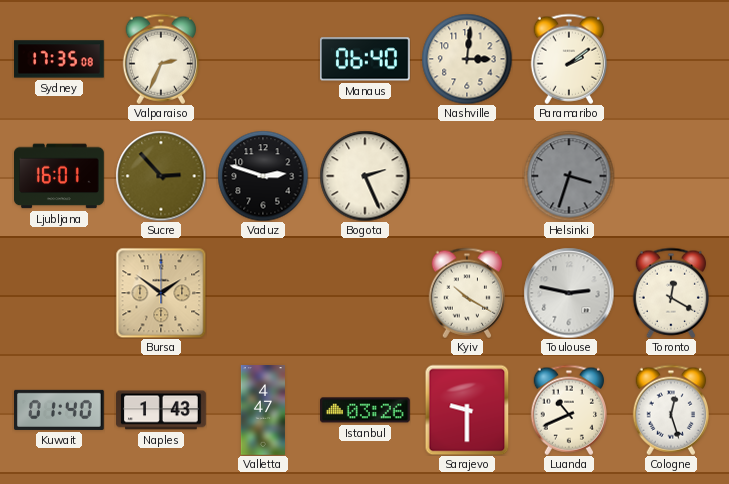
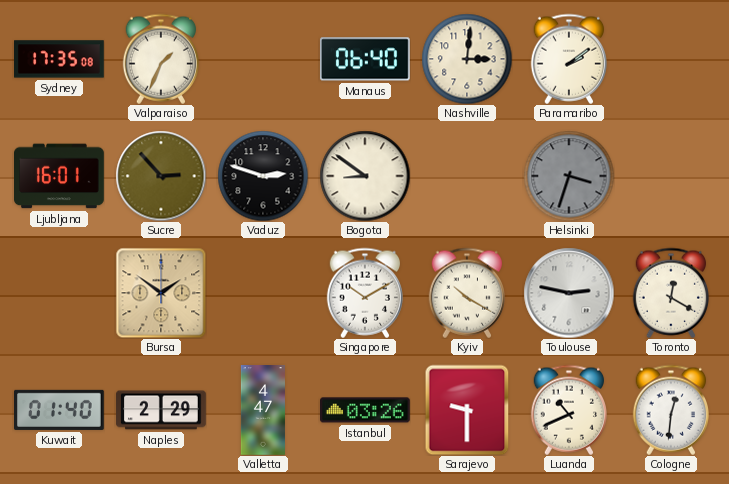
Valparaiso: 2:34 -> 1:34 (160, 59)
Bogota: 2:26 -> 8:51 (365, 176)
Singapore: none -> 10:10 (364, 293)
Naples: 1:43 -> 2:29 (161, 410)
Cologne: 12:27 -> 12:31 (670, 410)
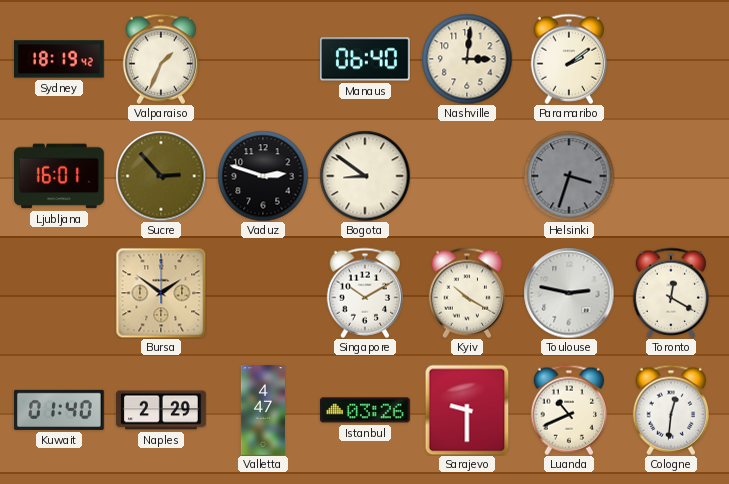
Sydney: 17:35 -> 18:19 (60, 59)
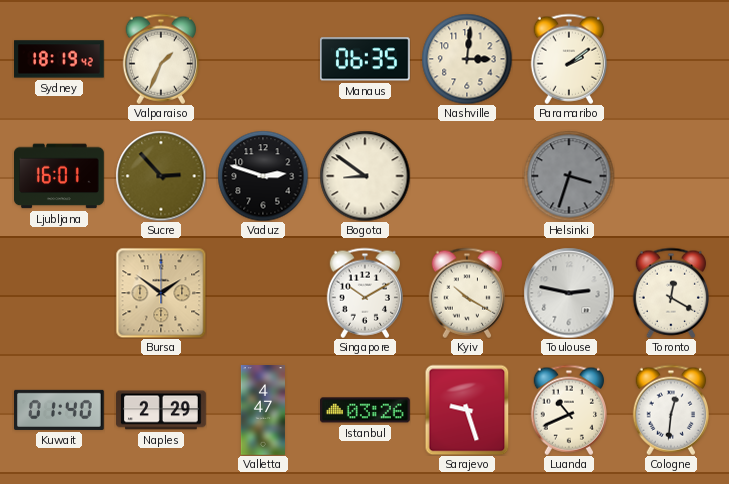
Manaus: 06:40 -> 06:35 (365, 59)
Sarajevo: 9:30 -> 9:27 (467, 410)
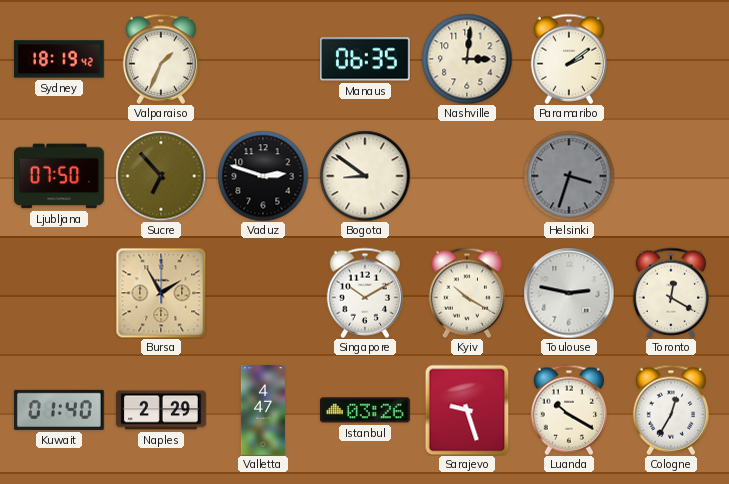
Ljubljana: 16:01 -> 07:50 (60, 176)
Sucre: 2:53 -> 6:53 (161, 176)
Bursa: 1:51 -> 1:55 (161, 293)
Luanda: 10:41 -> 10:20 (568, 410)
Cologne: 12:31 -> 12:35 (670, 410)
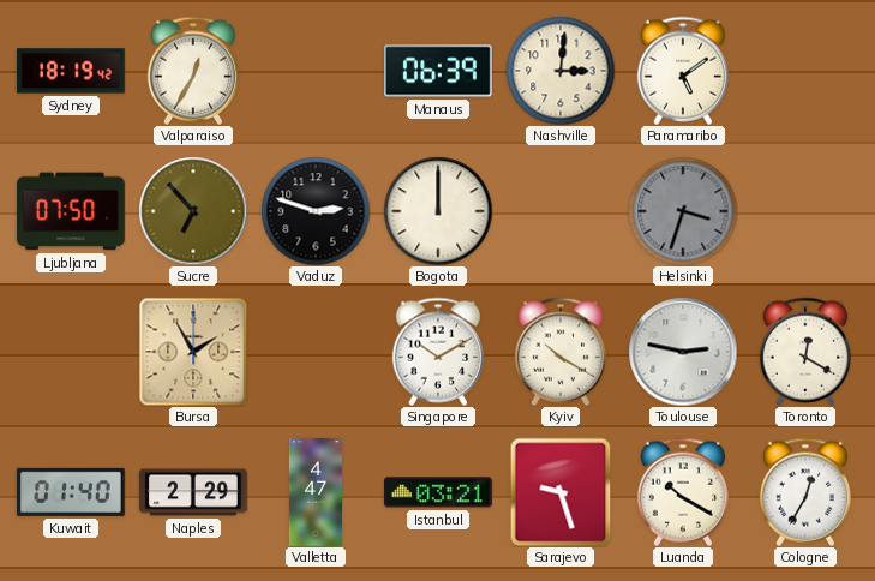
Valparaiso: 1:34 -> 12:35 (192, 71)
Manaus: 06:35 -> 06:39 (438, 71)
Paramaribo: 2:09 -> 5:09 (682, 71)
Bogota: 8:51 -> 12:00 (438, 211)
Istanbul: 03:26 -> 03:21 (439, 492)
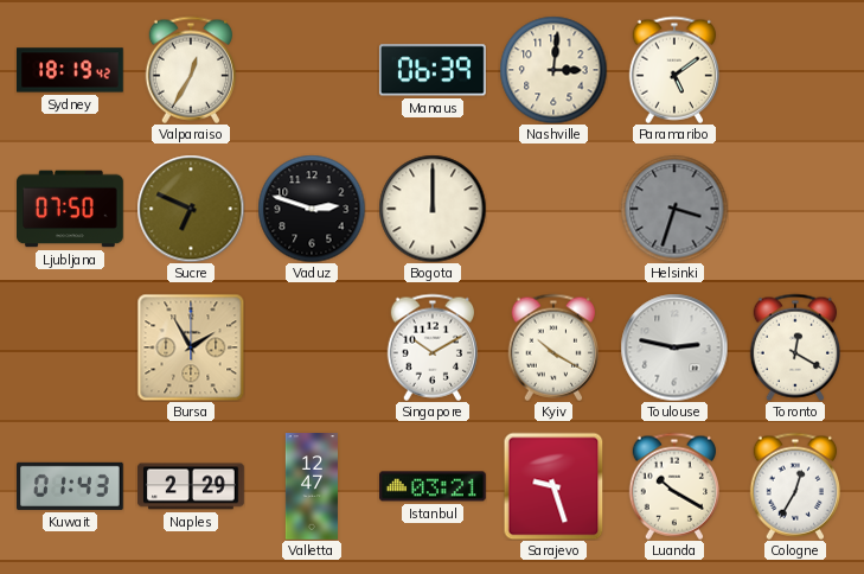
Sucre: 6:53 -> 6:49 (191, 209)
Kuwait: 01:40 -> 01:43 (71, 486)
Valletta: 4:47 -> 12:47 (312, 486)
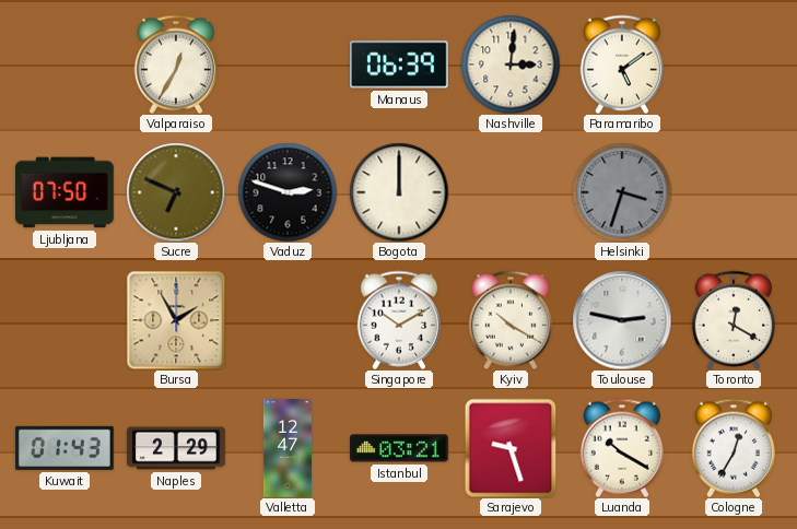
Sydney: 18:19 -> none (71, 70)
